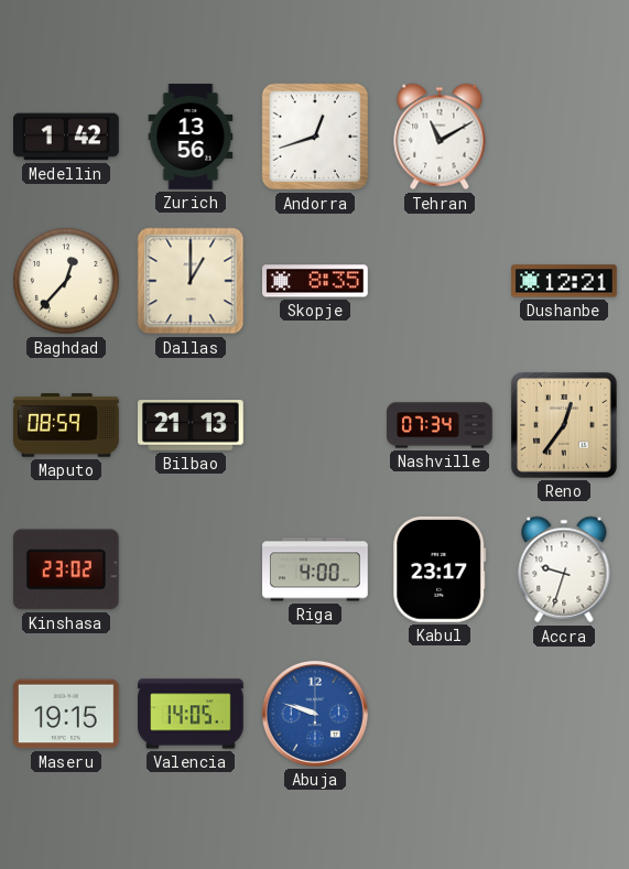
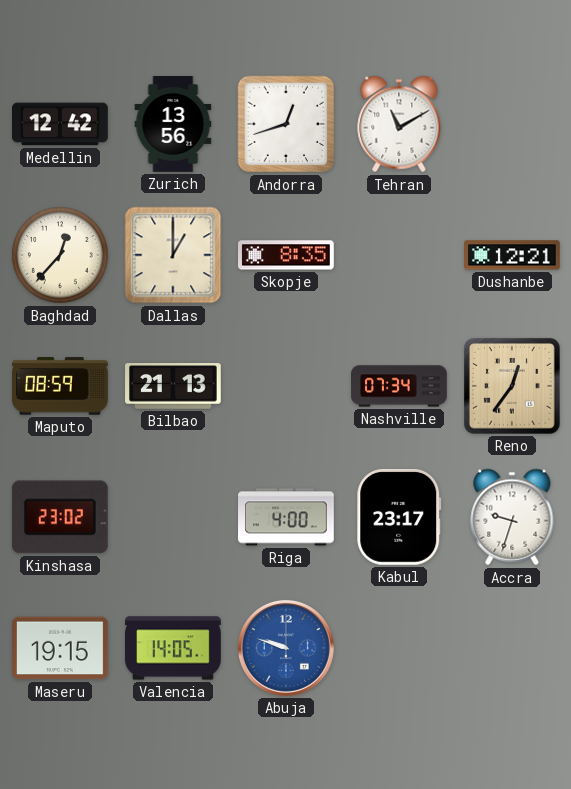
Medellin: 1:42 -> 12:42 (60, 124)
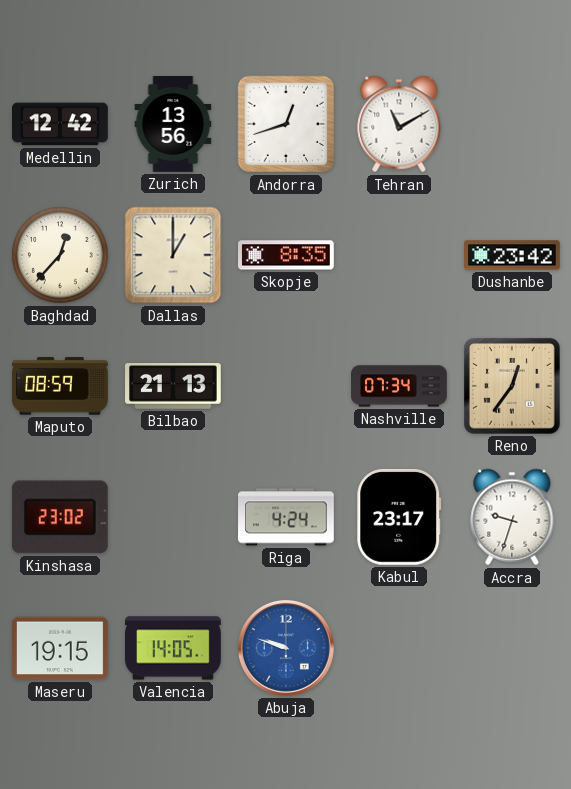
Dushanbe: 12:21 -> 23:42 (512, 255)
Riga: 4:00 -> 4:24 (286, 517)
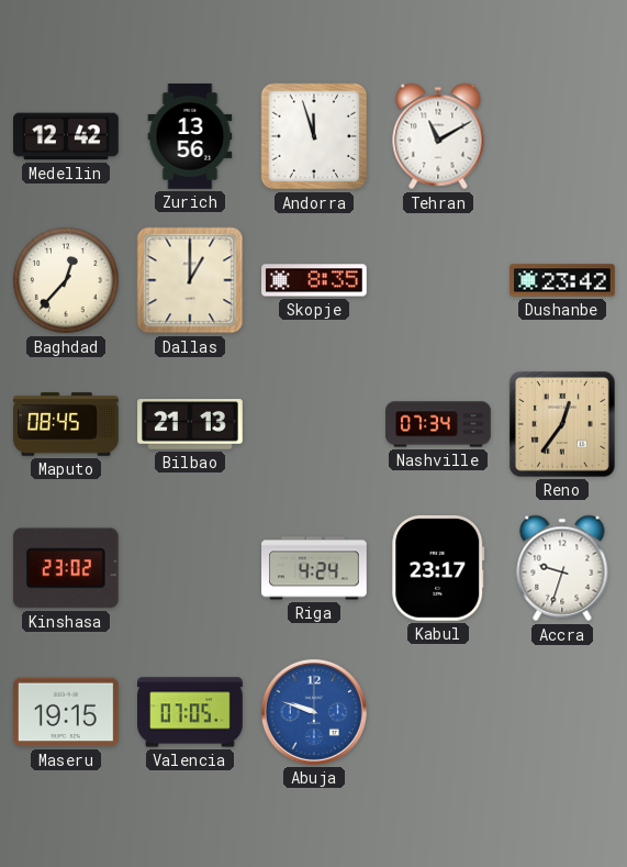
Andorra: 12:42 -> 11:57 (314, 136)
Maputo: 08:59 -> 08:45 (67, 424)
Valencia: 14:05 -> 07:05 (190, 712)
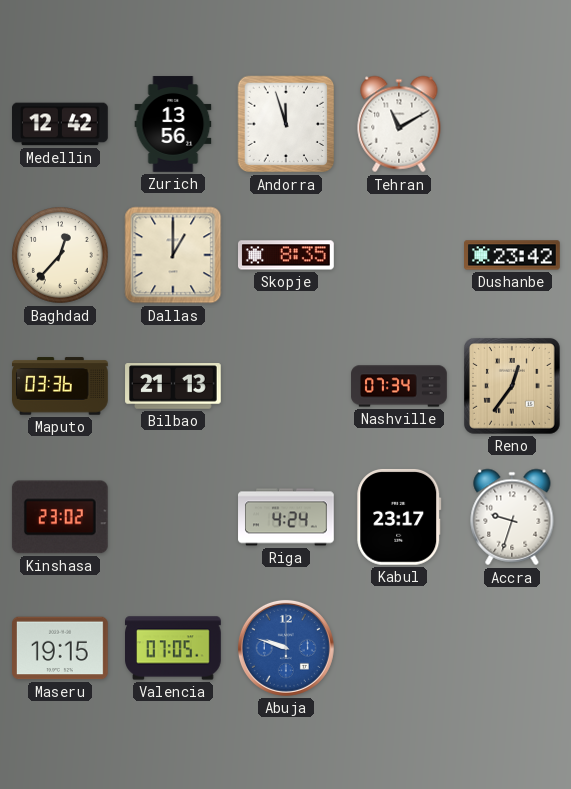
Maputo: 08:45 -> 03:36 (61, 386)
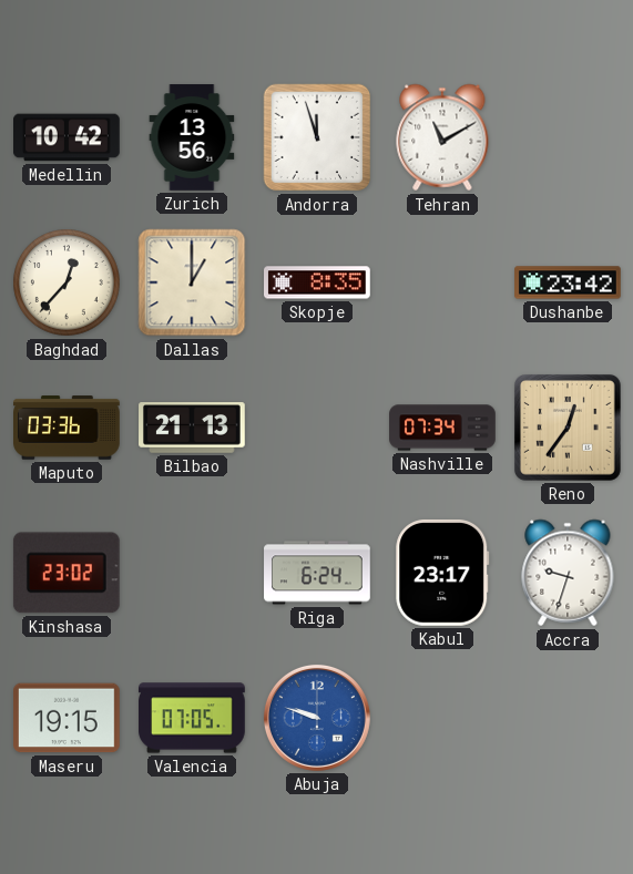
Medellin: 12:42 -> 10:42 (67, 137)
Riga: 4:24 -> 6:24 (317, 573)
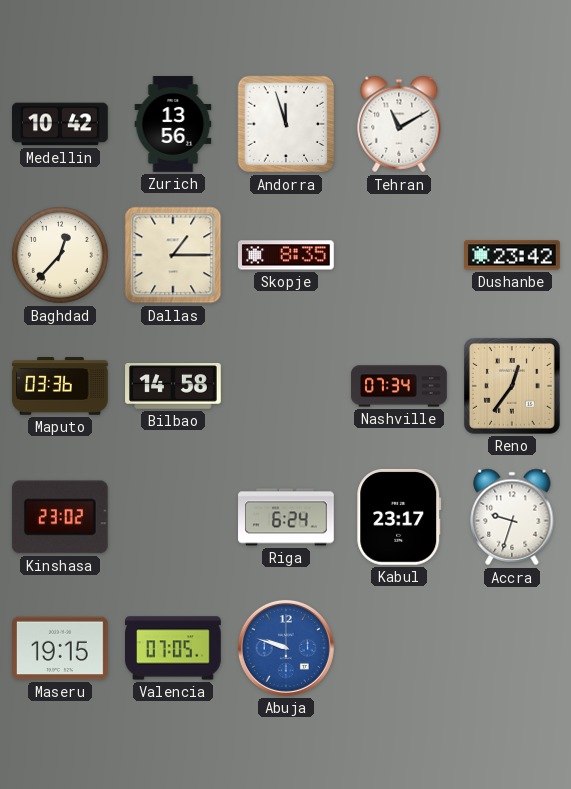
Dallas: 1:00 -> 1:15 (173, 255)
Bilbao: 21:13 -> 14:58 (173, 386)
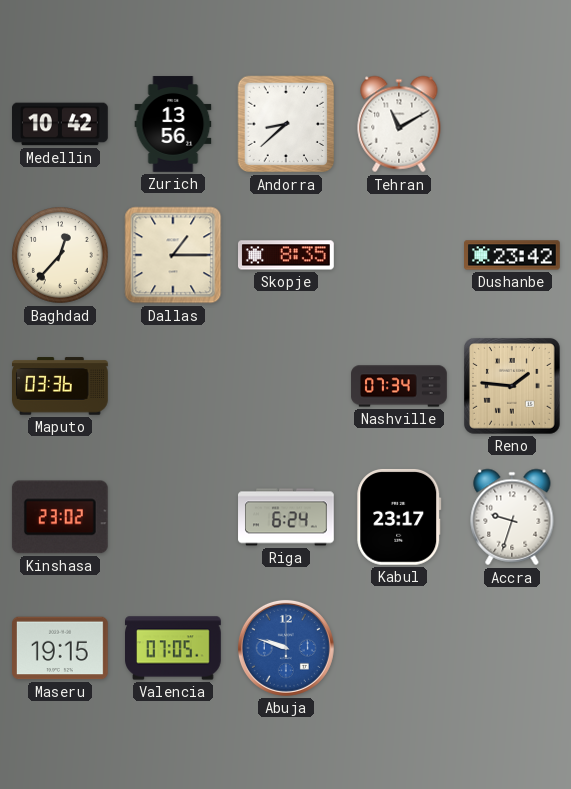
Andorra: 11:57 -> 8:38 (286, 124)
Bilbao: 14:58 -> none (173, 386)
Reno: 12:36 -> 1:46 (512, 386)
